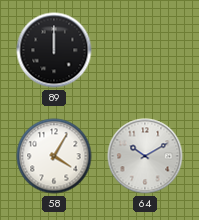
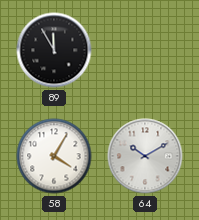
89: 12:00 -> 11:55 (54, 50)
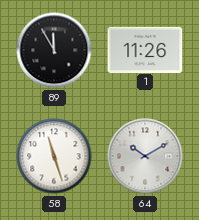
1: none -> 11:26 (145, 49)
58: 4:05 -> 11:27 (54, 156)
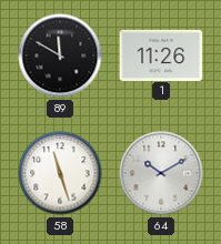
89: 11:55 -> 11:50 (60, 55)
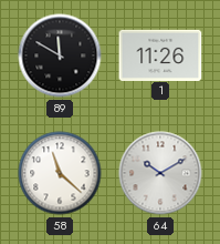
58: 11:27 -> 11:22 (60, 173)
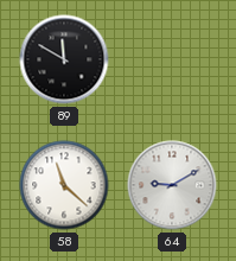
1: 11:26 -> none (160, 54)
64: 10:10 -> 9:10 (172, 185)
